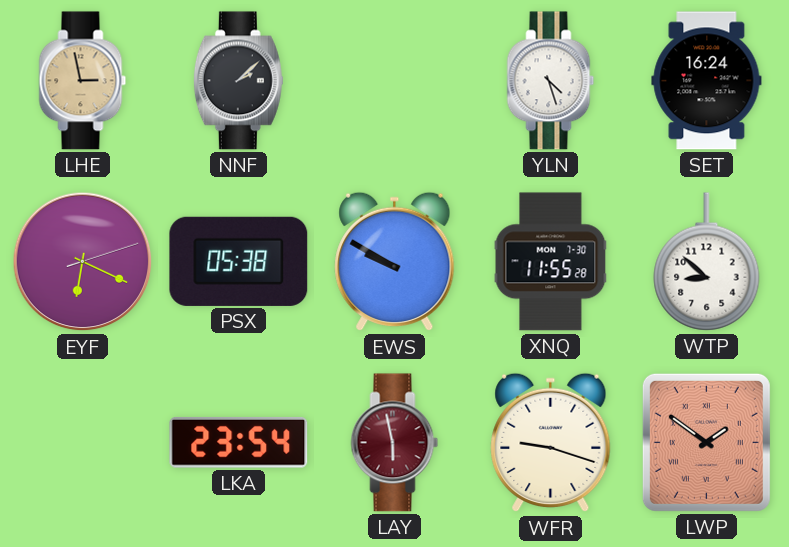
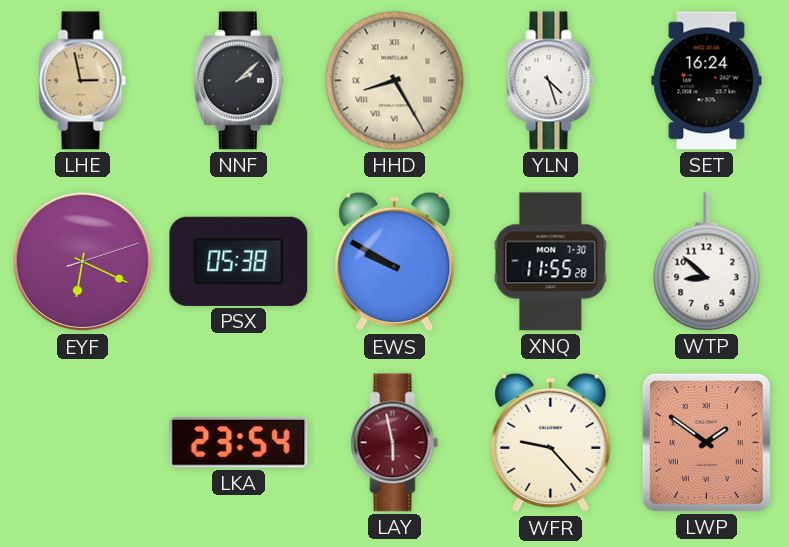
HHD: none -> 8:25 (395, 81)
WFR: 9:18 -> 9:23 (551, 443)
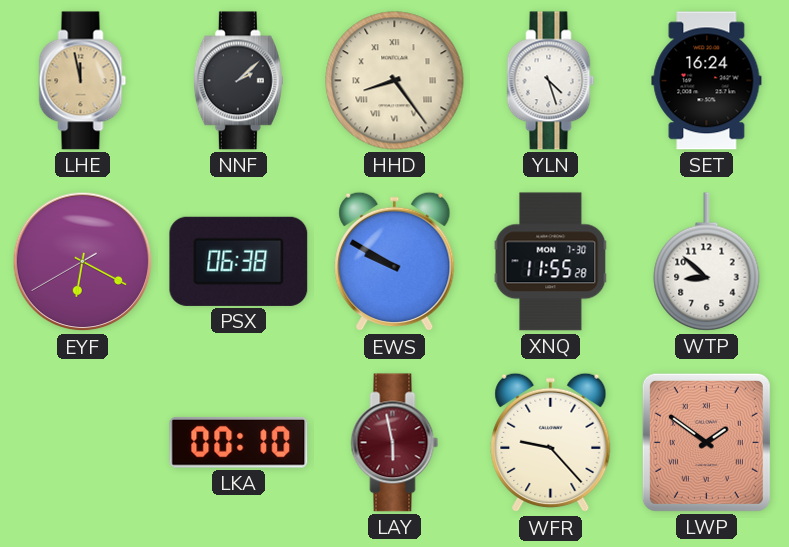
LHE: 2:58 -> 11:58 (83, 81)
HHD: 8:25 -> 8:24 (395, 81)
EYF: 6:19:12 -> 6:19:40 (83, 262)
PSX: 05:38 -> 06:38 (239, 261)
LKA: 23:54 -> 00:10 (239, 443)
